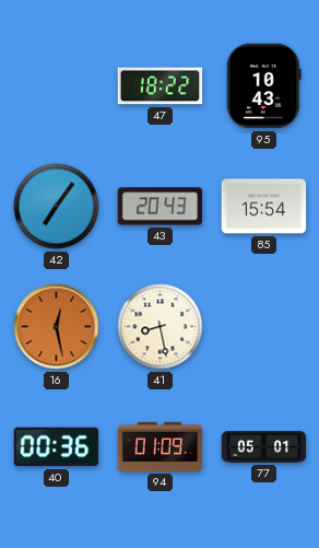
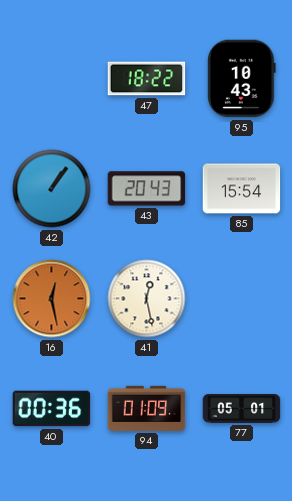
42: 7:06 -> 1:06 (52, 189)
41: 8:28 -> 12:28 (147, 299)
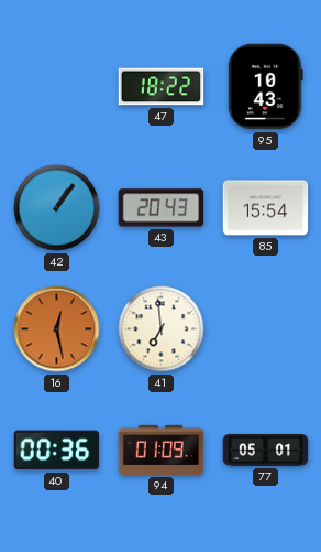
41: 12:28 -> 6:59 (162, 329)
